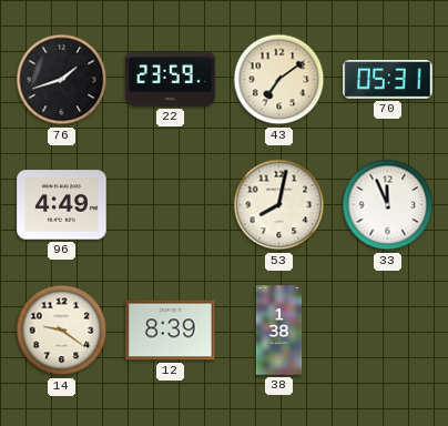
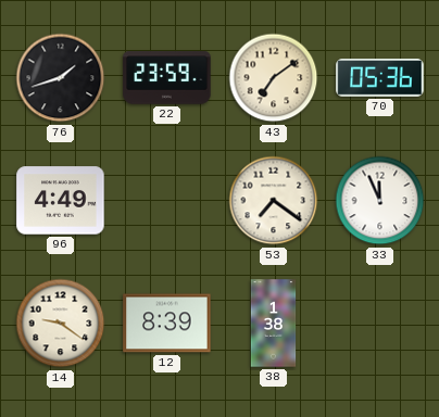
70: 05:31 -> 05:36 (380, 78)
53: 8:02 -> 7:21 (274, 201)
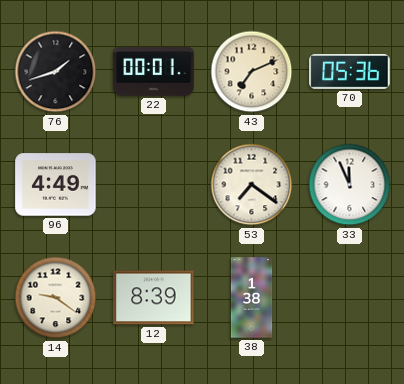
22: 23:59 -> 00:01 (154, 72)
43: 7:09 -> 7:11 (252, 72)
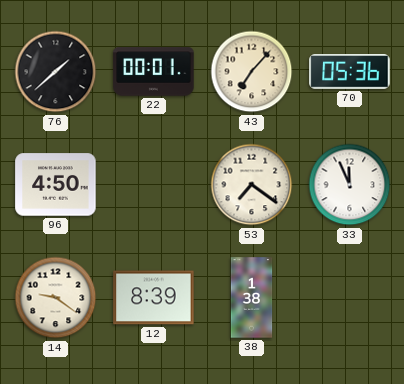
76: 1:42 -> 1:38 (56, 72)
43: 7:11 -> 7:07 (252, 72)
96: 4:49 -> 4:50 (56, 185)
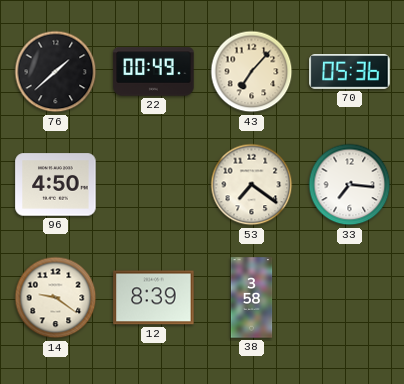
22: 00:01 -> 00:49 (154, 72)
33: 11:56 -> 7:16 (350, 185)
38: 1:38 -> 3:58 (252, 298)
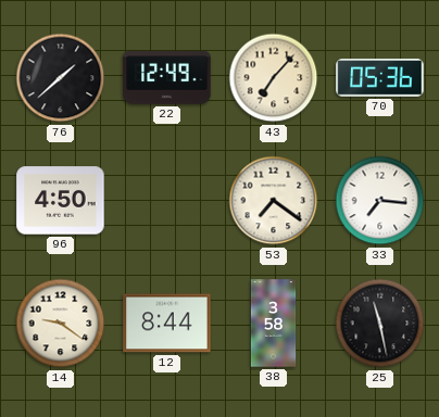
22: 00:49 -> 12:49 (167, 78)
12: 8:39 -> 8:44 (167, 324)
25: none -> 11:28 (380, 324)
